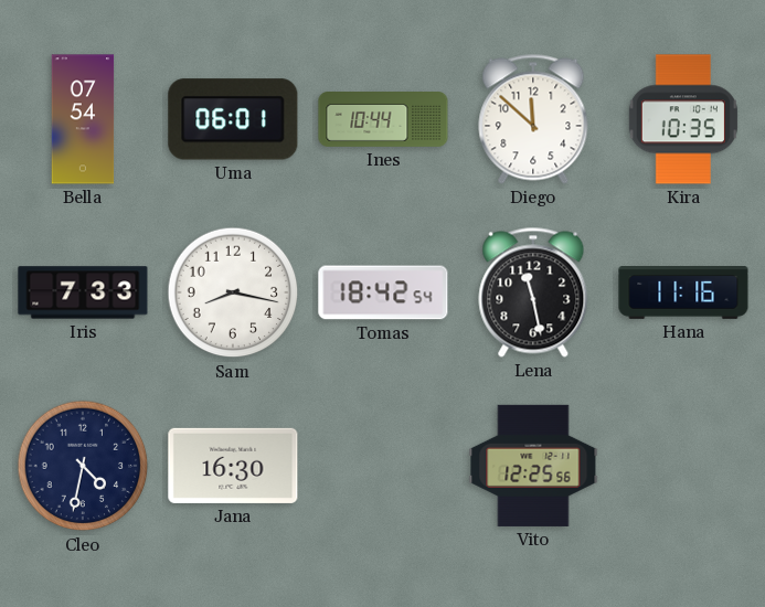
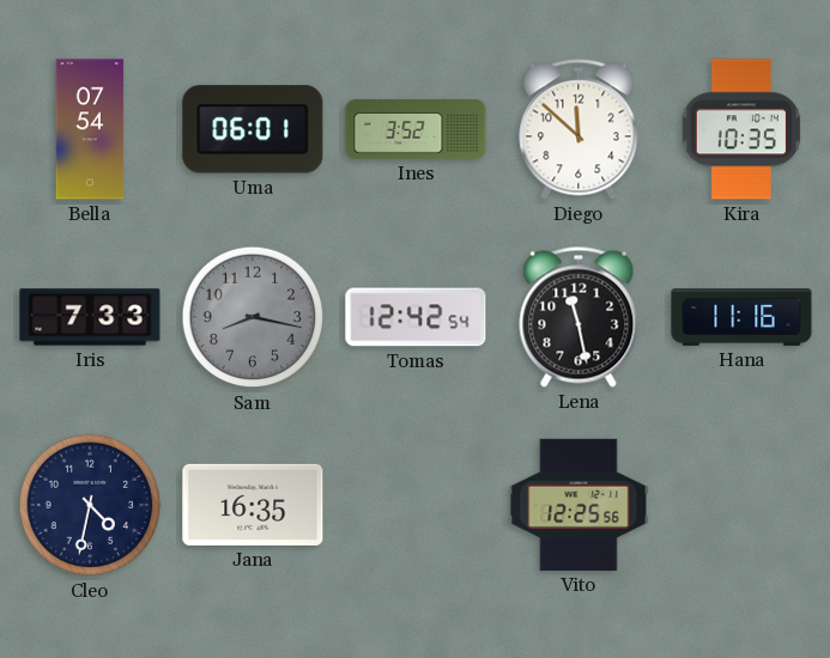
Ines: 10:44 -> 3:52 (416, 130)
Sam dial: white -> grey (253, 317)
Tomas: 18:42 -> 12:42 (416, 317)
Jana: 16:30 -> 16:35 (253, 505)
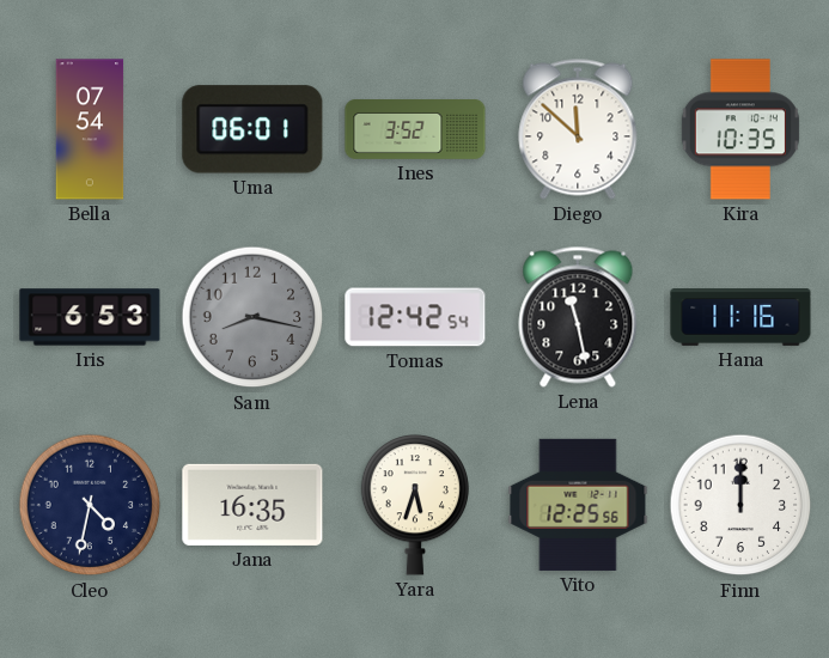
Iris: 7:33 -> 6:53 (90, 317)
Yara: none -> 5:33 (415, 505)
Finn: none -> 12:00 (740, 505)
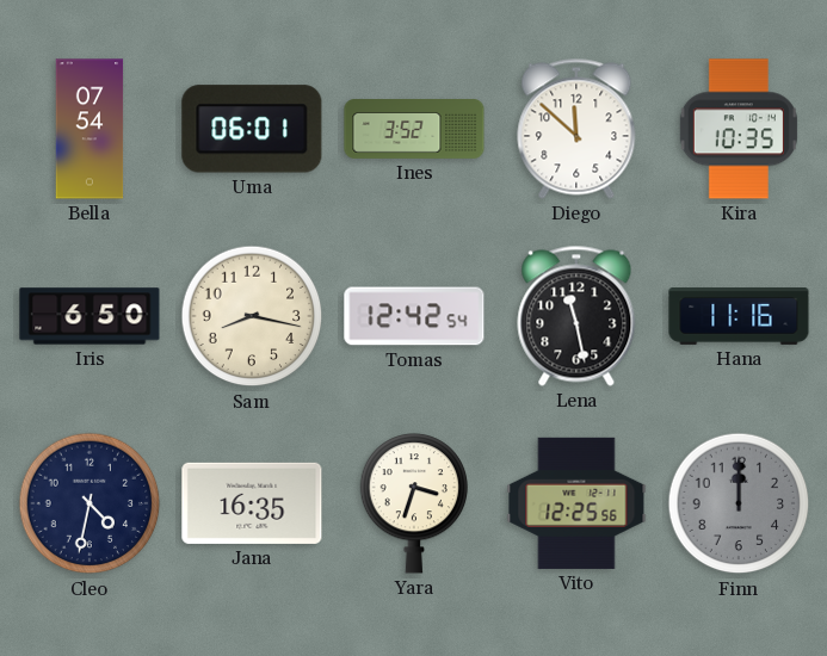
Iris: 6:53 -> 6:50 (90, 316)
Sam dial: grey -> cream (252, 316)
Yara: 5:33 -> 3:33 (414, 503)
Finn dial: white -> grey (739, 503)
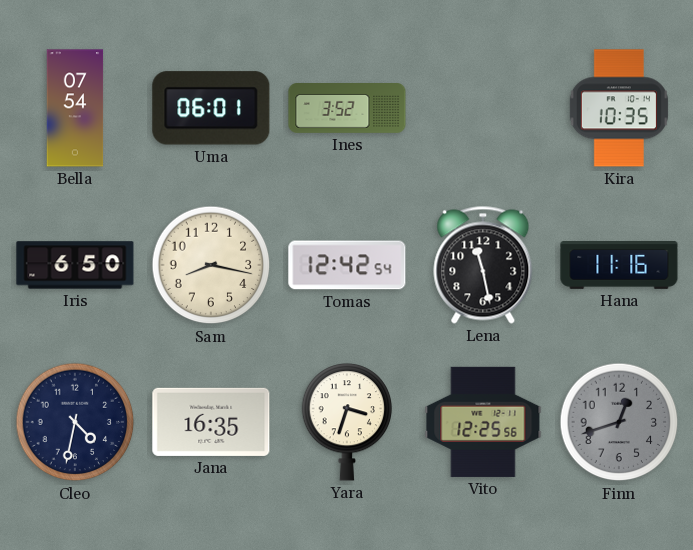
Diego: 11:52 -> none (576, 129)
Finn: 12:00 -> 12:42 (619, 422)
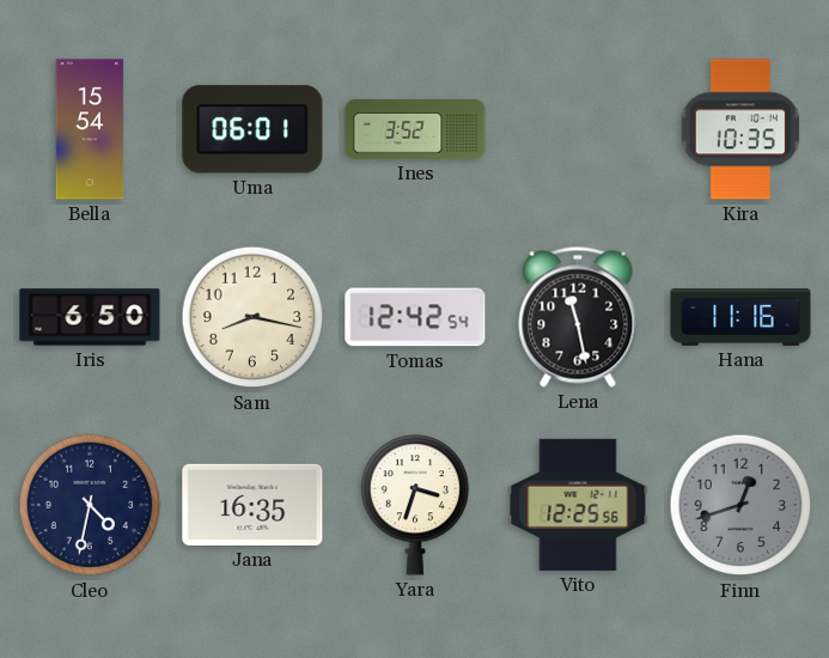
Bella: 07:54 -> 15:54 (90, 129)
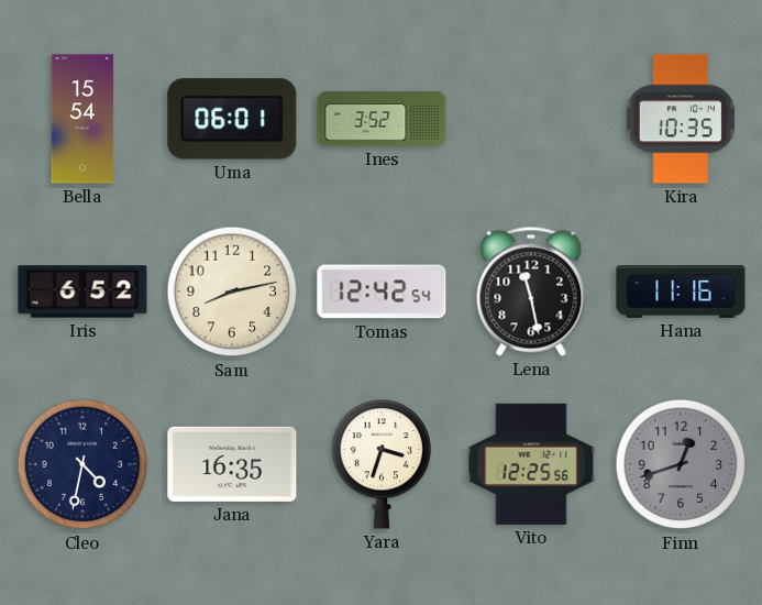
Iris: 6:50 -> 6:52 (82, 291)
Sam: 8:17 -> 8:13 (232, 291)
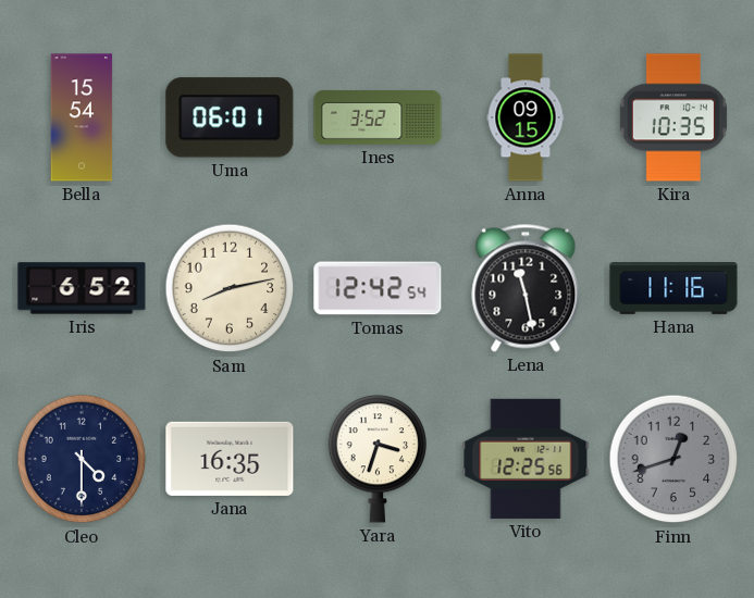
Anna: none -> 09:15 (526, 117)
Cleo: 4:32 -> 4:30 (82, 459)
